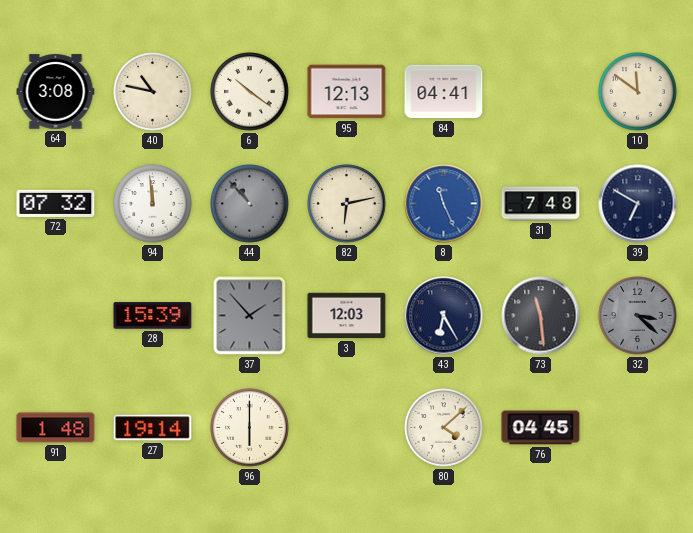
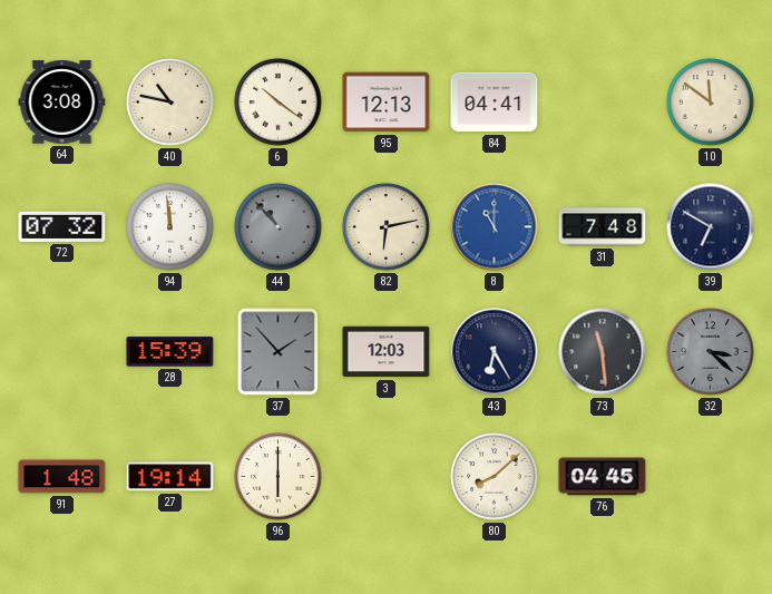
8: 11:26 -> 11:00 (495, 227)
80: 4:08 -> 8:08 (495, 477)
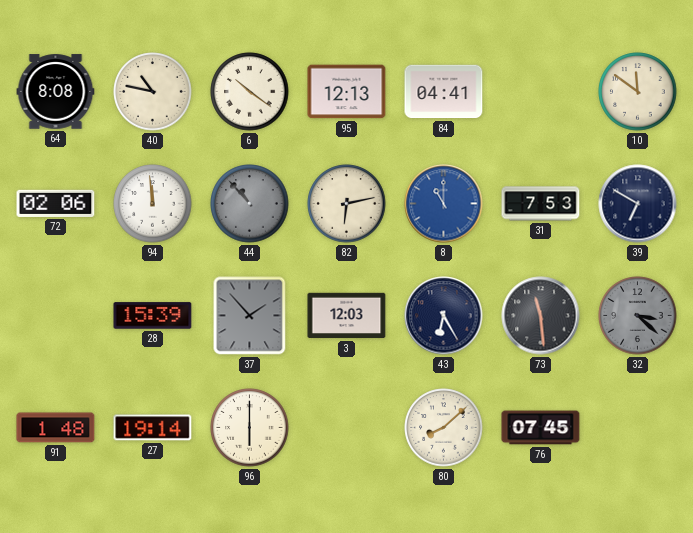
64: 3:08 -> 8:08 (56, 92)
72: 07:32 -> 02:06 (56, 203)
31: 7:48 -> 7:53 (541, 204)
76: 04:45 -> 07:45 (541, 428)
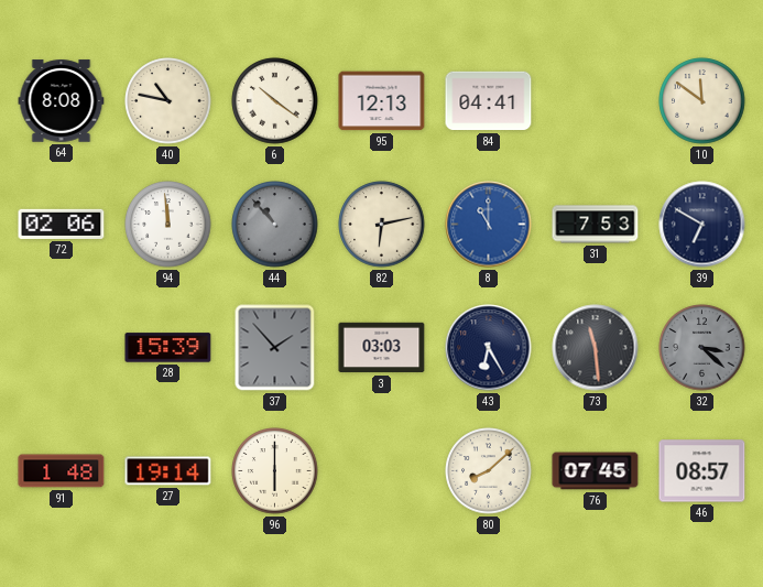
3: 12:03 -> 03:03 (382, 348)
46: none -> 08:57 (702, 471)
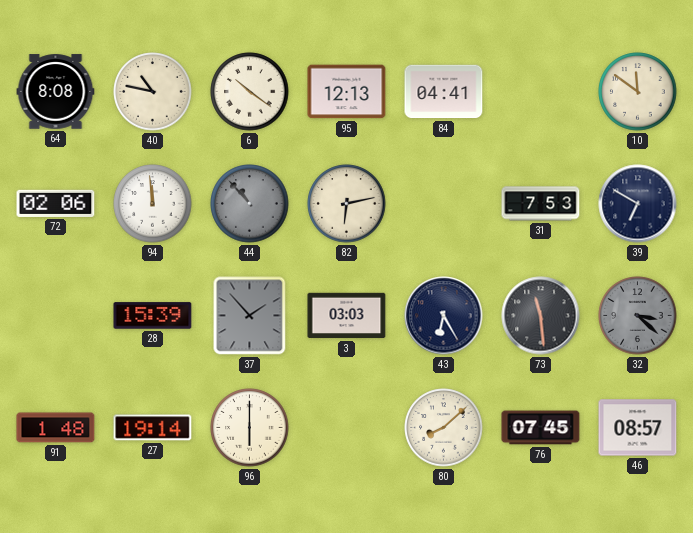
8: 11:00 -> none (489, 225)
